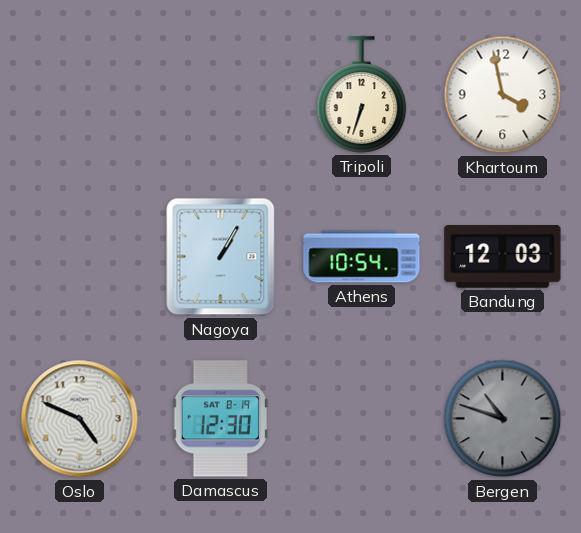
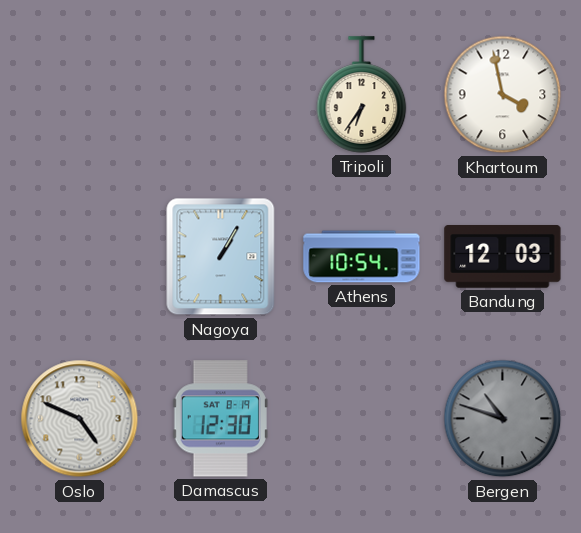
Tripoli: 6:33 -> 6:36 (362, 95)
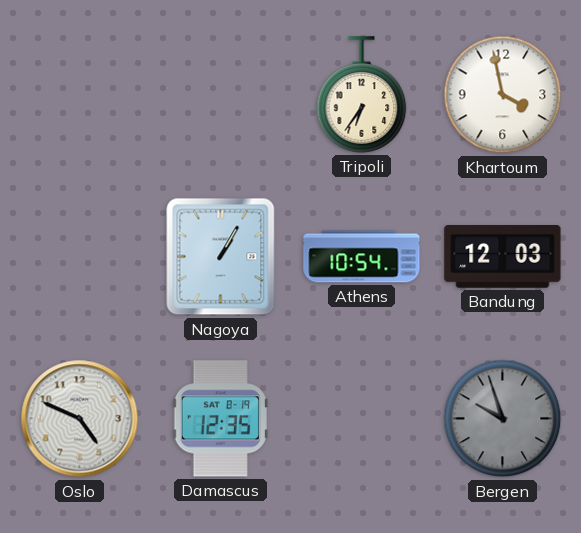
Damascus: 12:30 -> 12:35 (220, 419)
Bergen: 10:48 -> 9:57 (503, 419)
